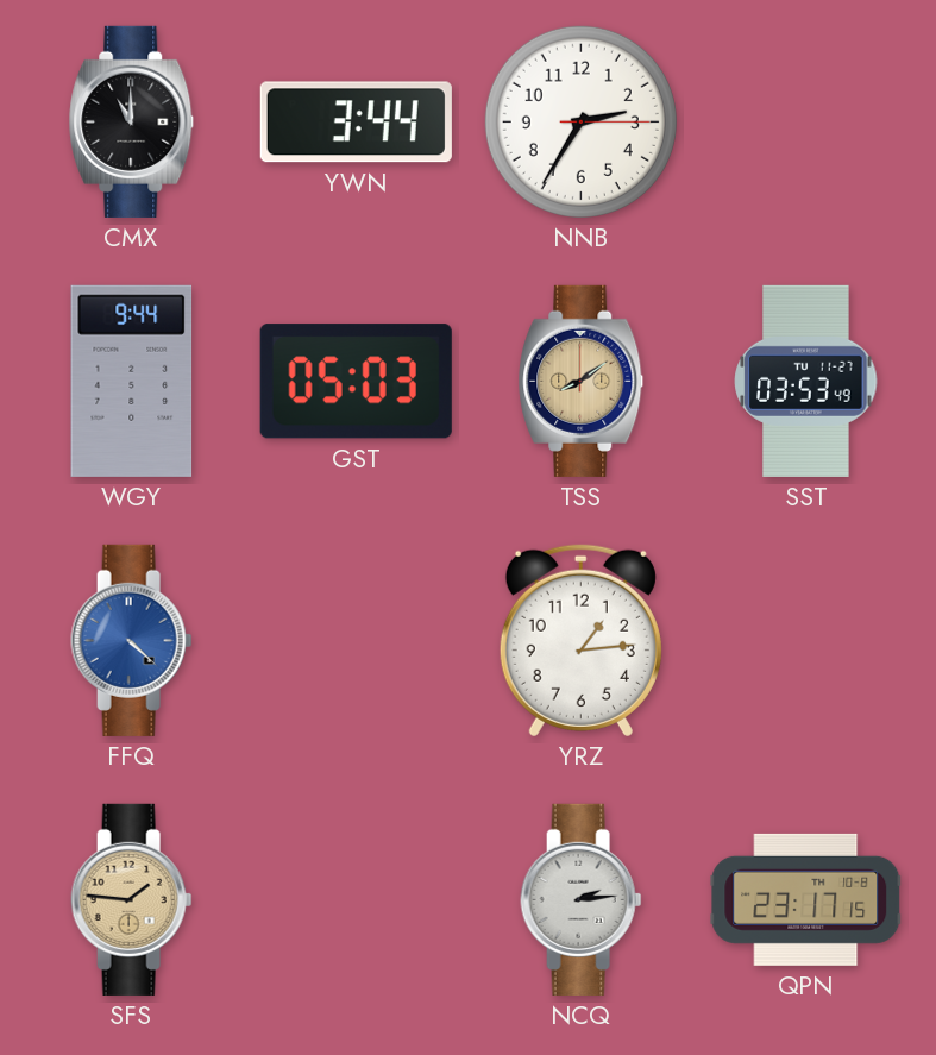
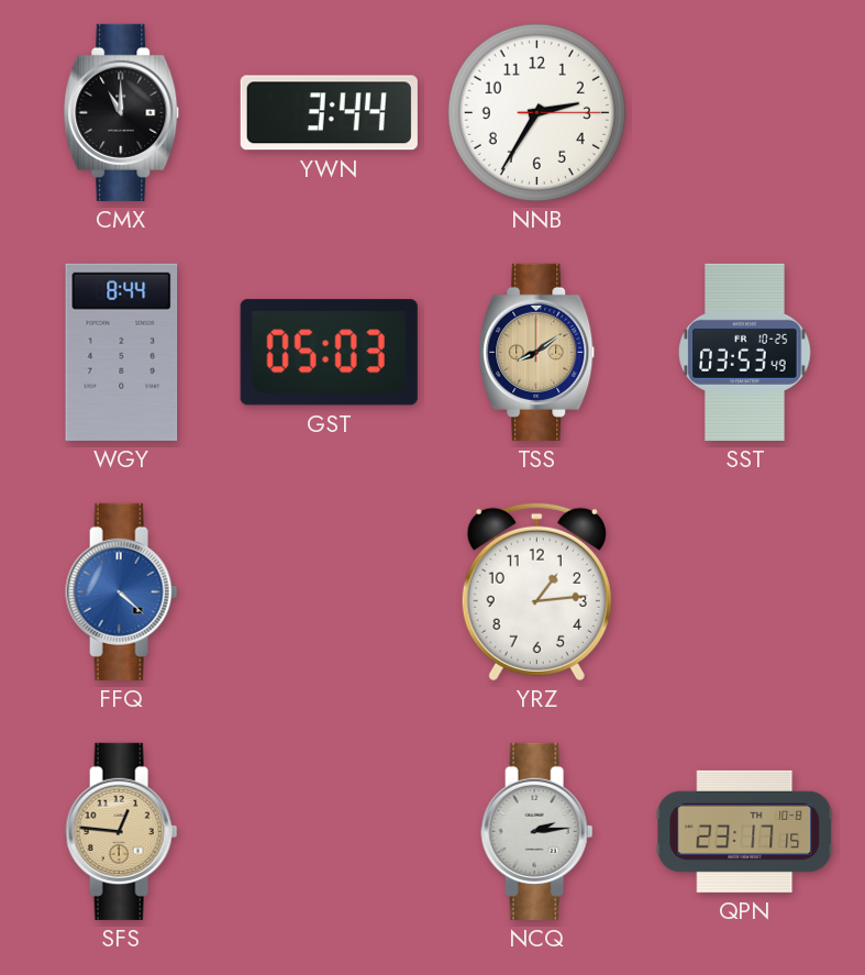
WGY: 9:44 -> 8:44 (122, 352)
SST date: TU 11-27 -> FR 10-25 (745, 352)
SFS: 1:46 -> 12:46 (122, 831)
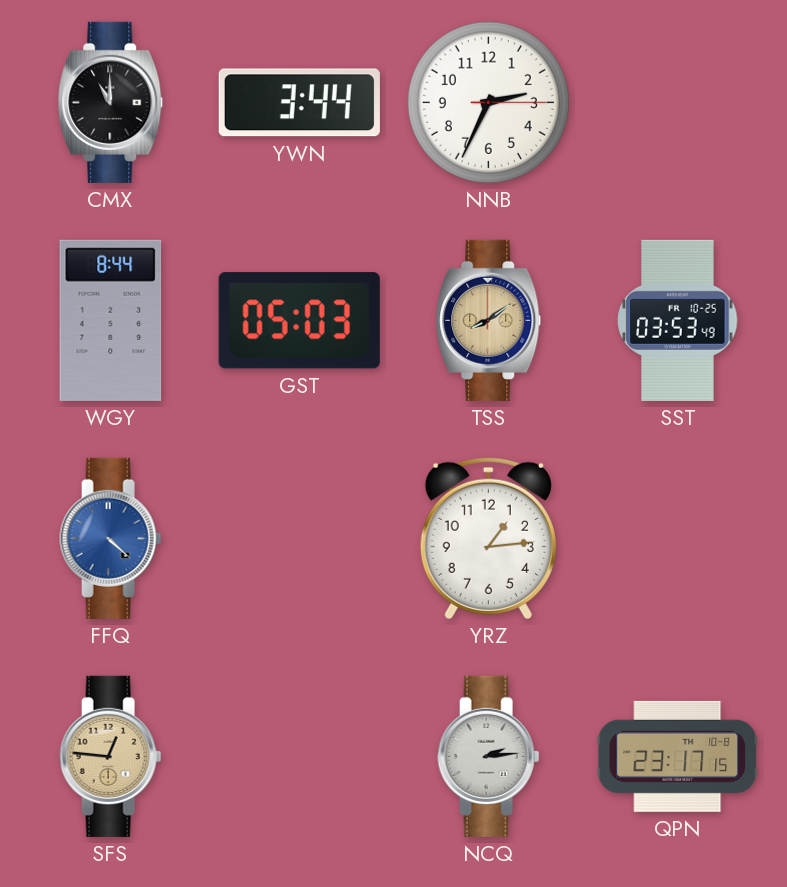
NNB: 2:35 -> 2:34 (488, 102)
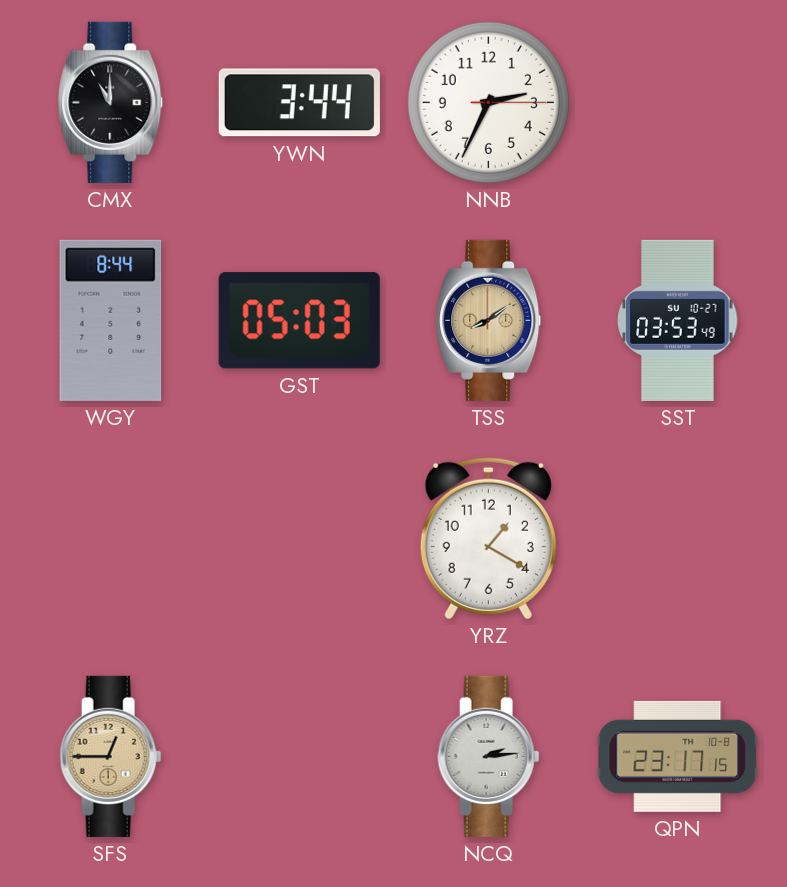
SST date: FR 10-25 -> SU 10-27 (678, 320)
FFQ: 4:22 -> none (111, 538)
YRZ: 1:14 -> 1:20 (488, 538)
SFS: 12:46 -> 12:45 (111, 756)
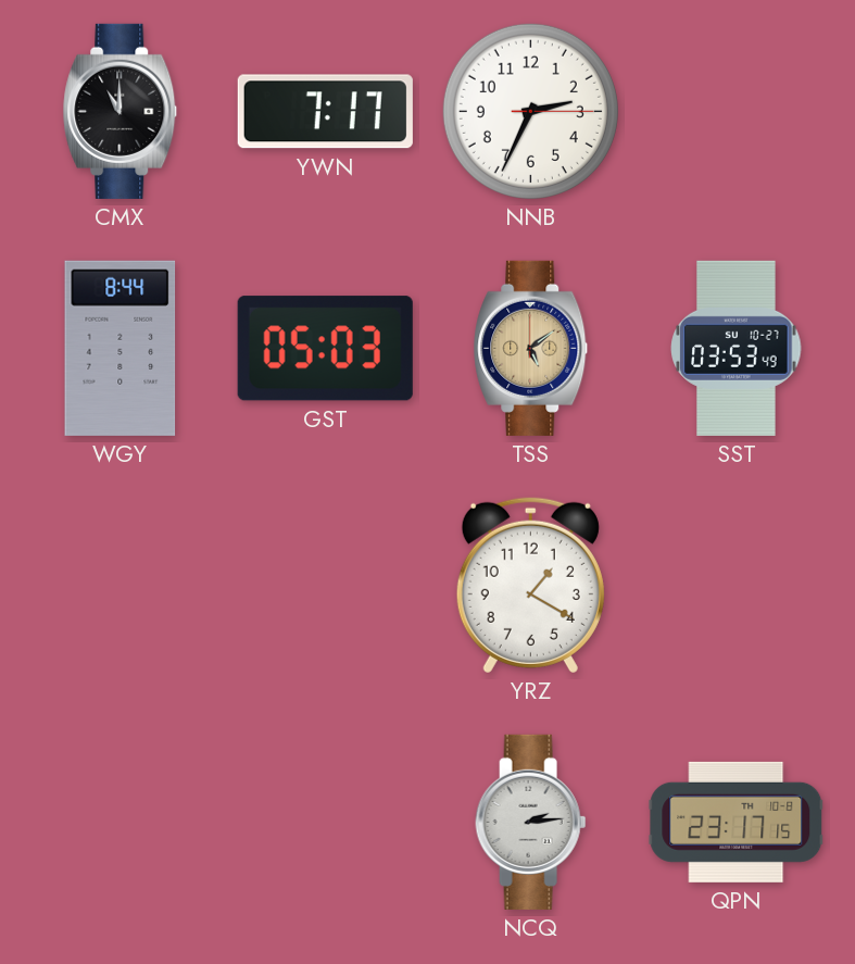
YWN: 3:44 -> 7:17 (325, 112)
TSS: 8:09 -> 5:09 (531, 348)
SFS: 12:45 -> none (111, 756)
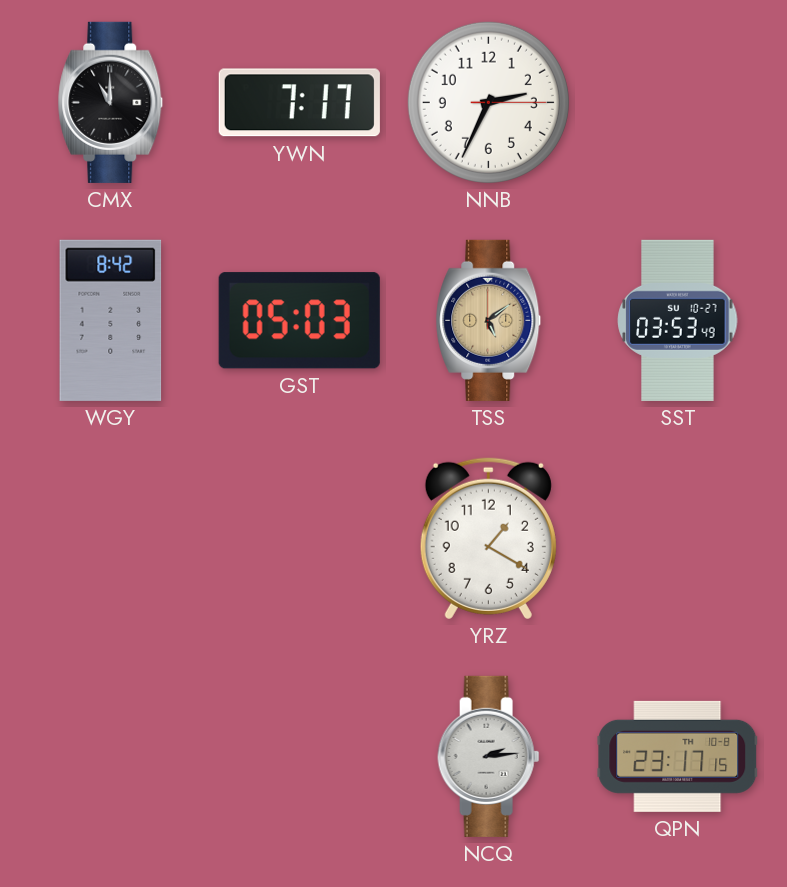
WGY: 8:44 -> 8:42 (111, 320)
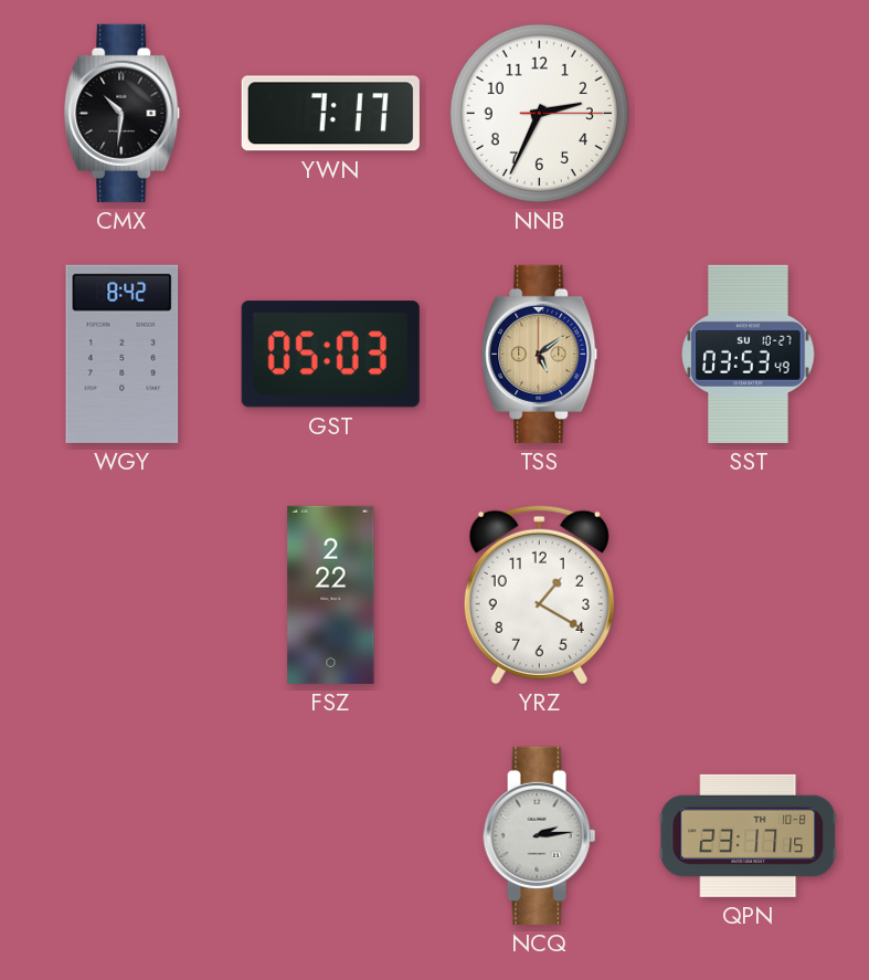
CMX: 11:00 -> 10:31 (123, 113)
FSZ: none -> 2:22 (331, 594)
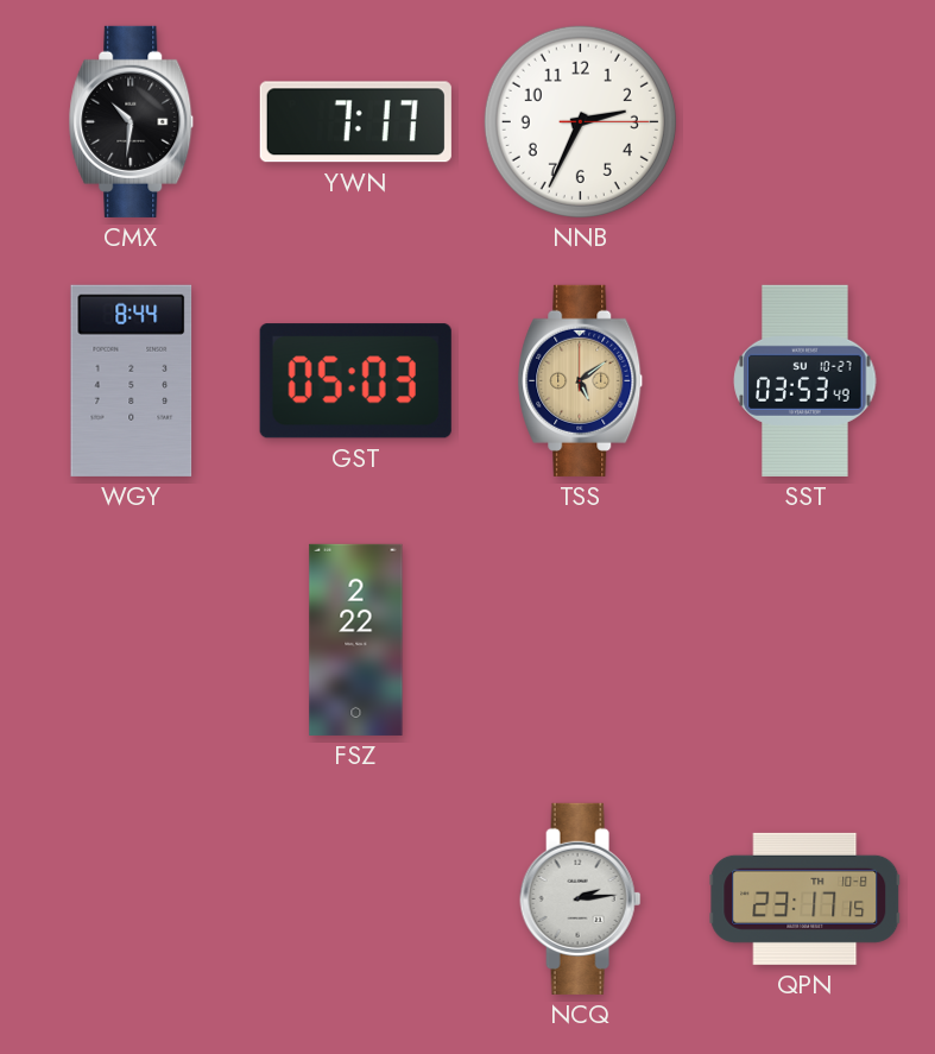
WGY: 8:42 -> 8:44 (132, 380)
YRZ: 1:20 -> none (539, 594)
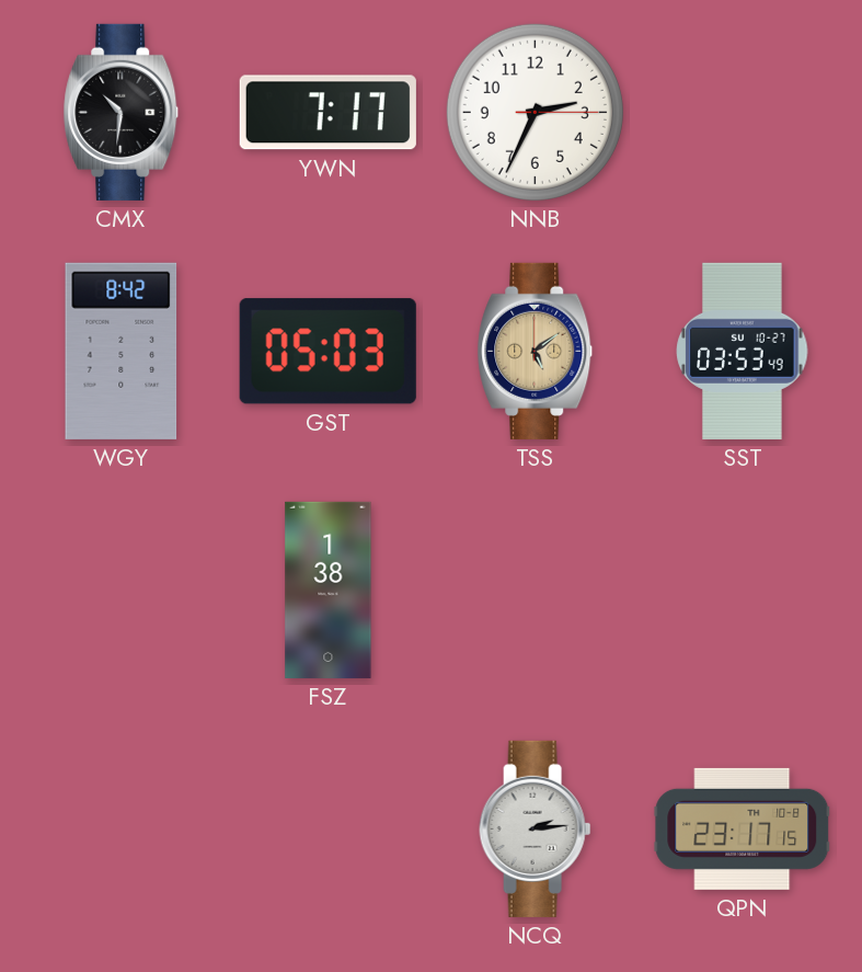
WGY: 8:44 -> 8:42 (122, 351)
FSZ: 2:22 -> 1:38 (329, 590)
